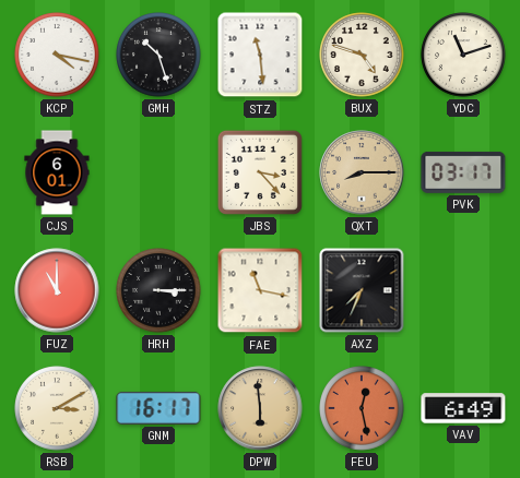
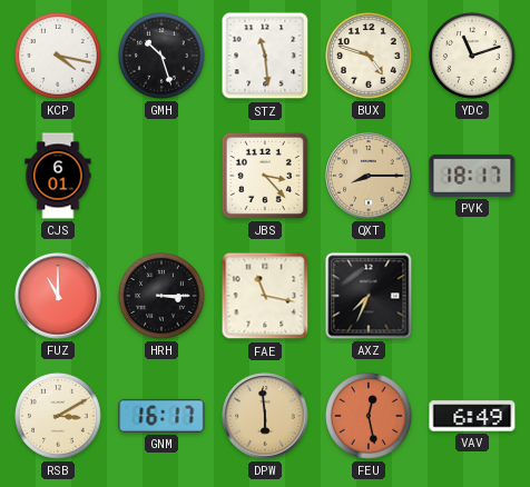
PVK: 03:17 -> 18:17 (472, 176)
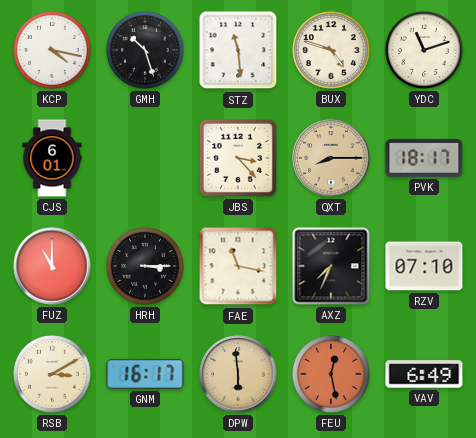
RZV: none -> 07:10 (424, 266)
